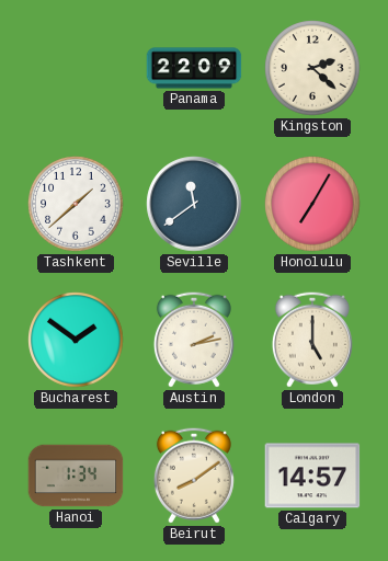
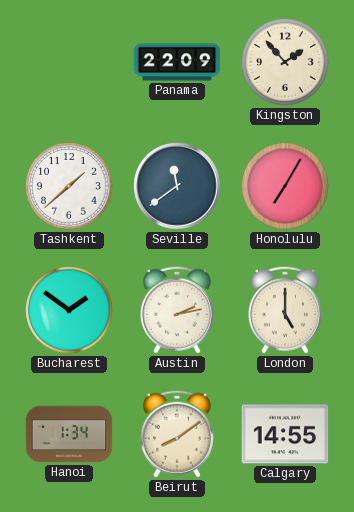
Kingston: 2:22 -> 1:53 (285, 62)
Calgary: 14:57 -> 14:55 (285, 434)
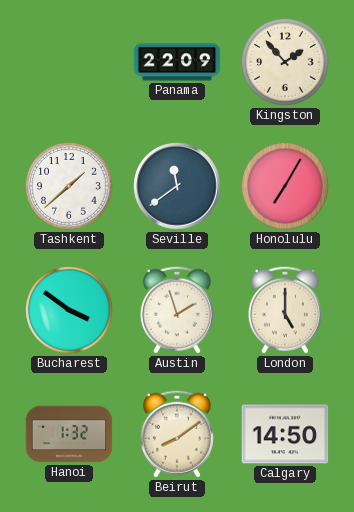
Bucharest: 1:51 -> 3:51 (69, 310)
Austin: 2:13 -> 1:57 (177, 310)
Hanoi: 1:34 -> 1:32 (69, 434)
Calgary: 14:55 -> 14:50 (285, 434)
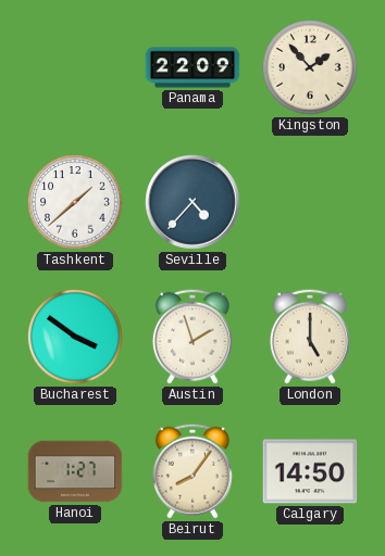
Seville: 11:39 -> 4:37 (192, 202)
Honolulu: 7:05 -> none (285, 186)
Hanoi: 1:32 -> 1:27 (75, 471)
Beirut: 8:09 -> 8:06 (192, 471)
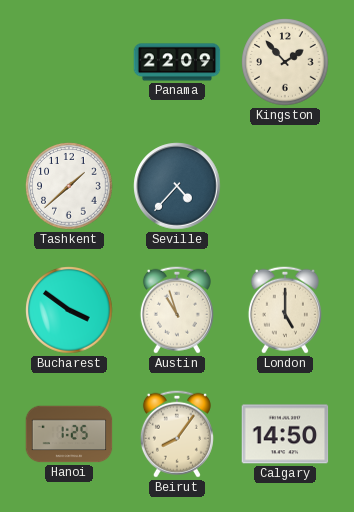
Austin: 1:57 -> 10:57 (177, 310)
Hanoi: 1:27 -> 1:25 (69, 434)
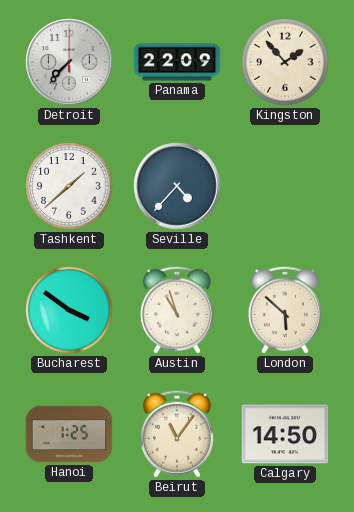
Detroit: none -> 7:37 (69, 62)
London: 5:00 -> 5:52 (285, 310)
Beirut: 8:06 -> 11:06 (177, 434)
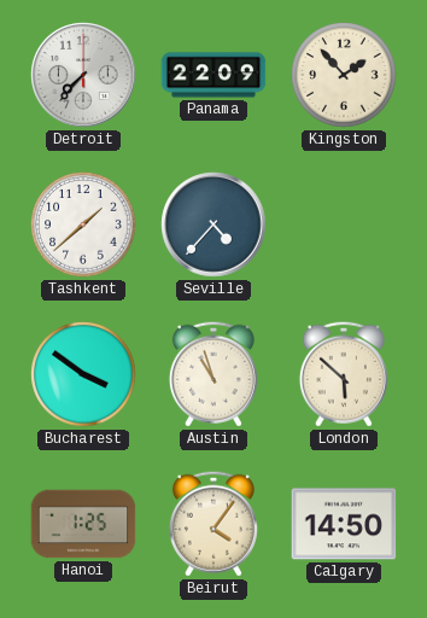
Beirut: 11:06 -> 4:06 (213, 524)
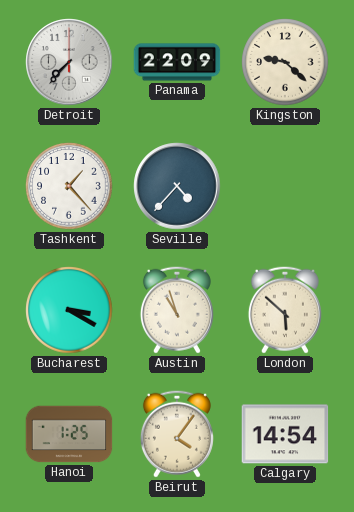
Kingston: 1:53 -> 9:22 (285, 62)
Tashkent: 1:38 -> 1:23 (69, 186)
Bucharest: 3:51 -> 3:20 (69, 310)
Calgary: 14:50 -> 14:54 (285, 434)
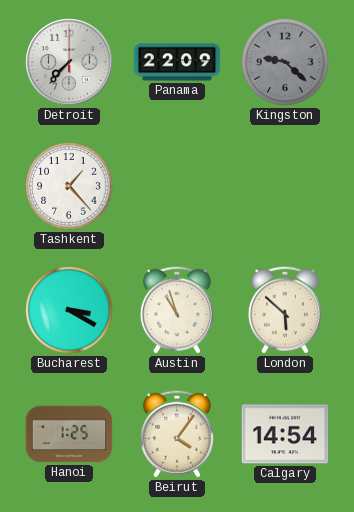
Kingston dial: cream -> grey (285, 62)
Seville: 4:37 -> none (177, 186)
